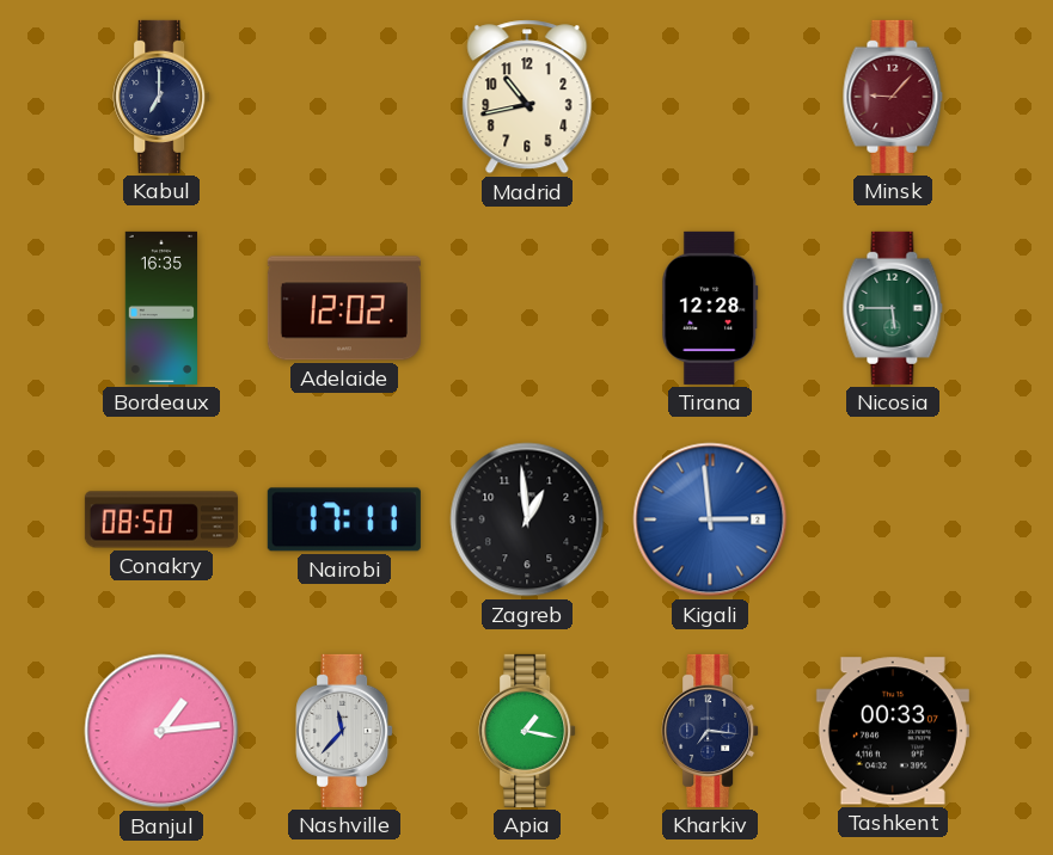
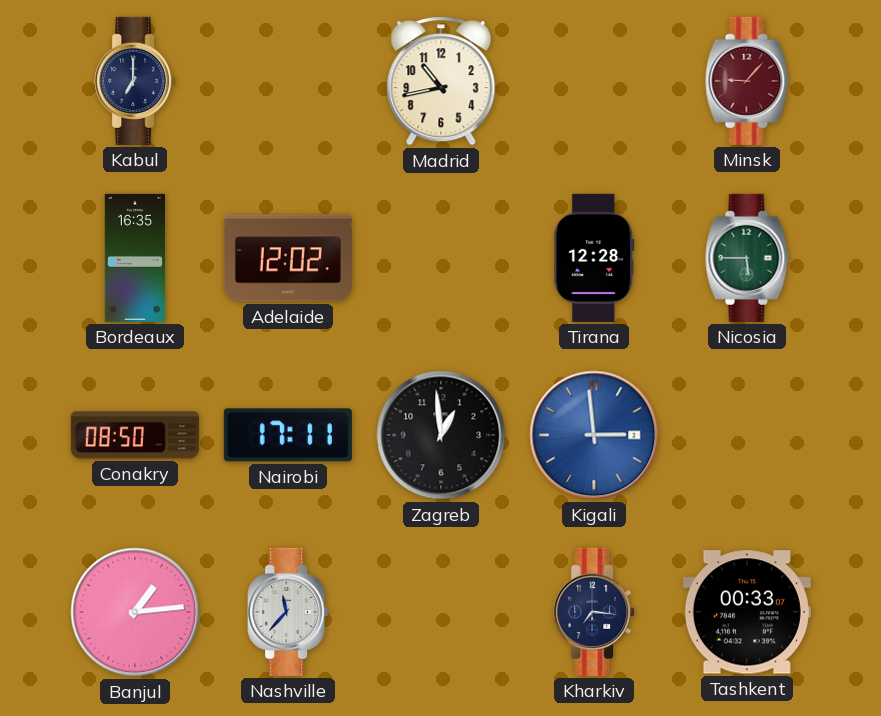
Apia: 1:17 -> none (527, 731)
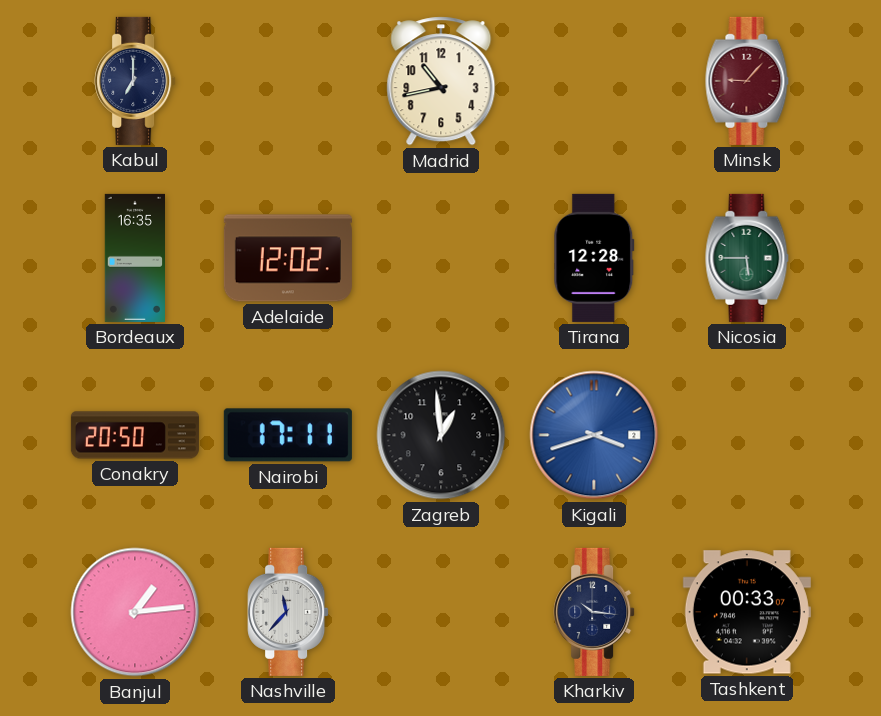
Conakry: 08:50 -> 20:50 (135, 435)
Kigali: 2:59 -> 3:42 (594, 435)
Kharkiv: 7:16 -> 10:16 (594, 612)
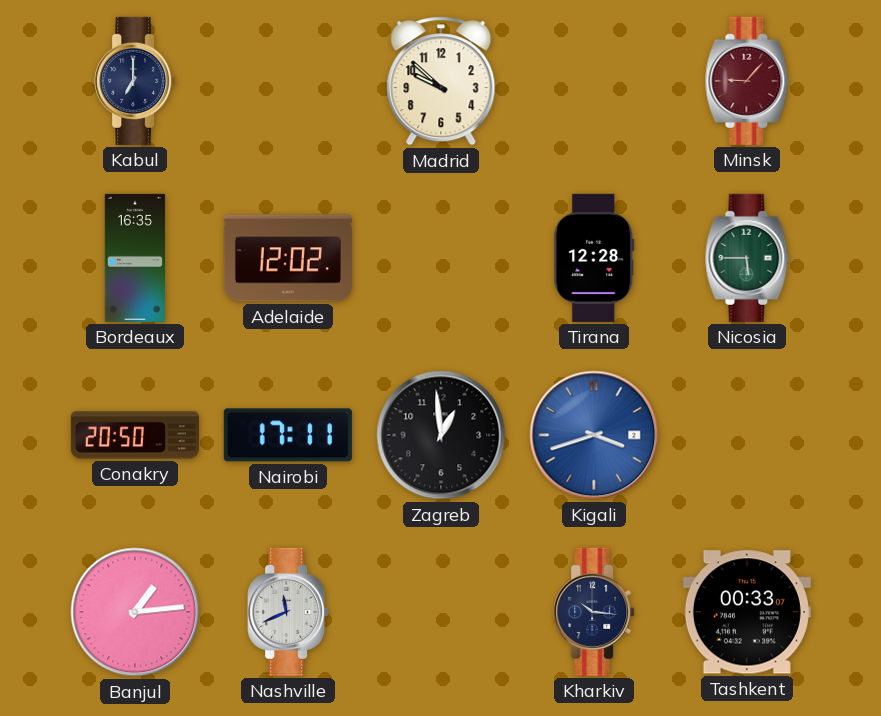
Madrid: 10:43 -> 9:52 (441, 81)
Nashville: 11:37 -> 11:41 (288, 612)
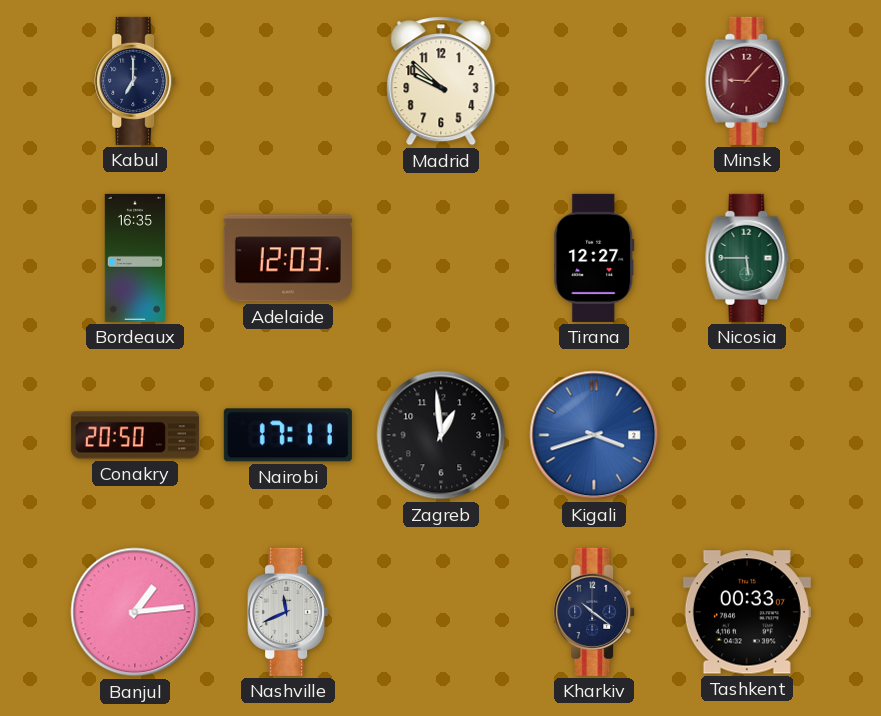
Adelaide: 12:02 -> 12:03 (288, 258)
Tirana: 12:28 -> 12:27 (594, 258)
Kharkiv: 10:16 -> 10:21 (594, 612)
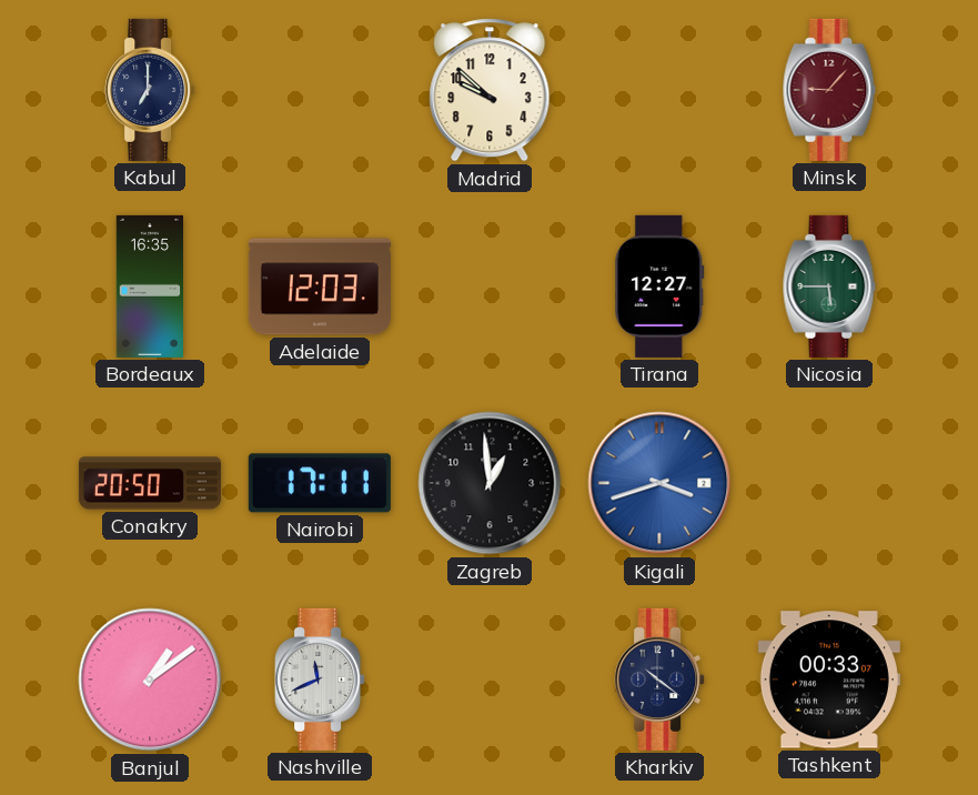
Banjul: 1:14 -> 1:09 (150, 680)
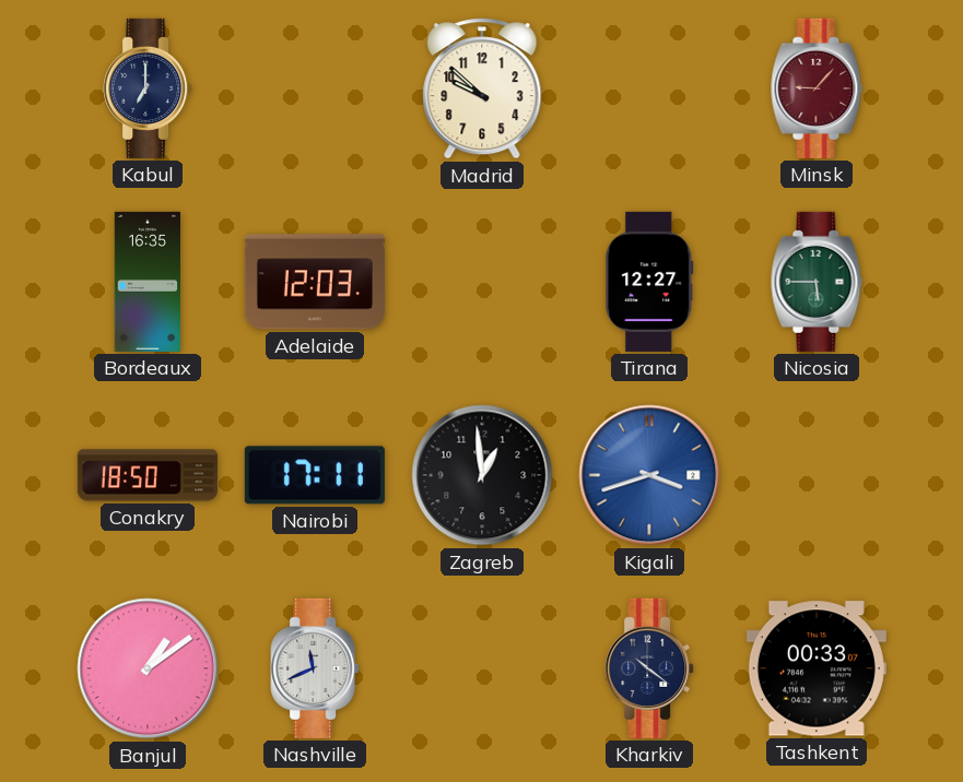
Conakry: 20:50 -> 18:50 (148, 475)
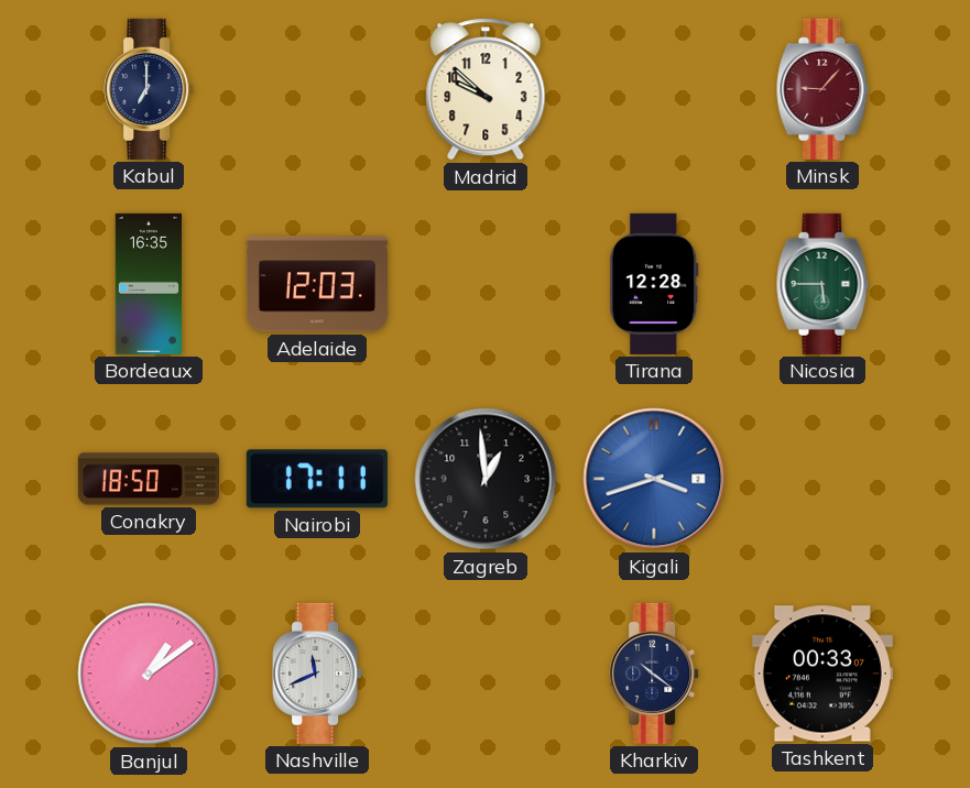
Tirana: 12:27 -> 12:28 (654, 284)
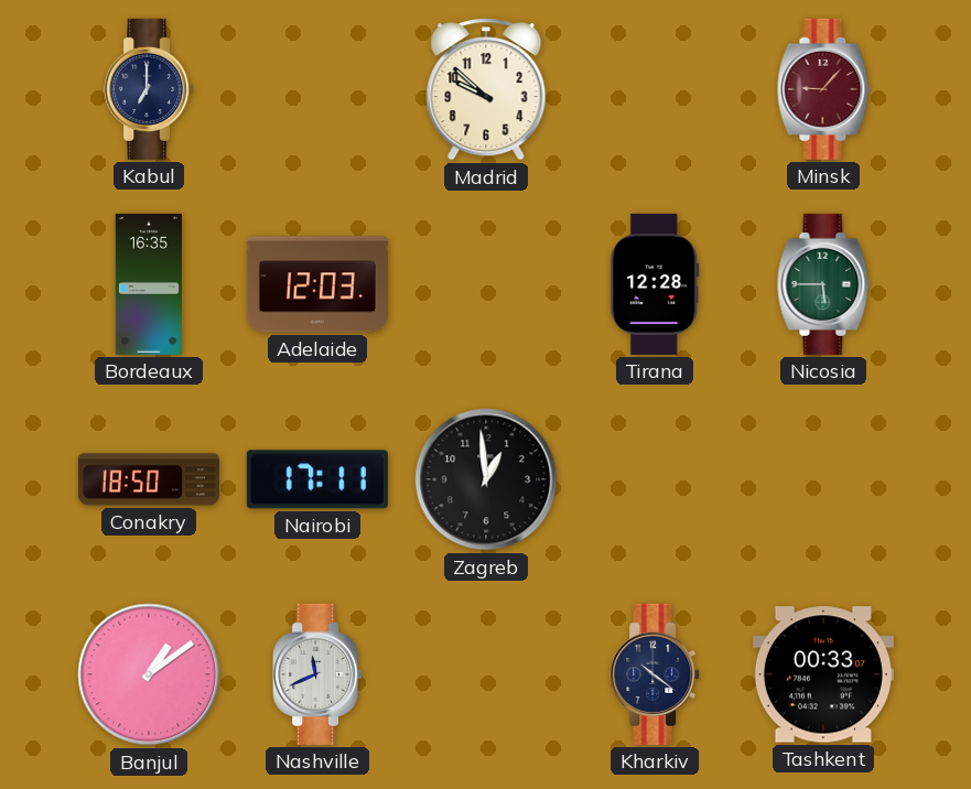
Kigali: 3:42 -> none (654, 479)
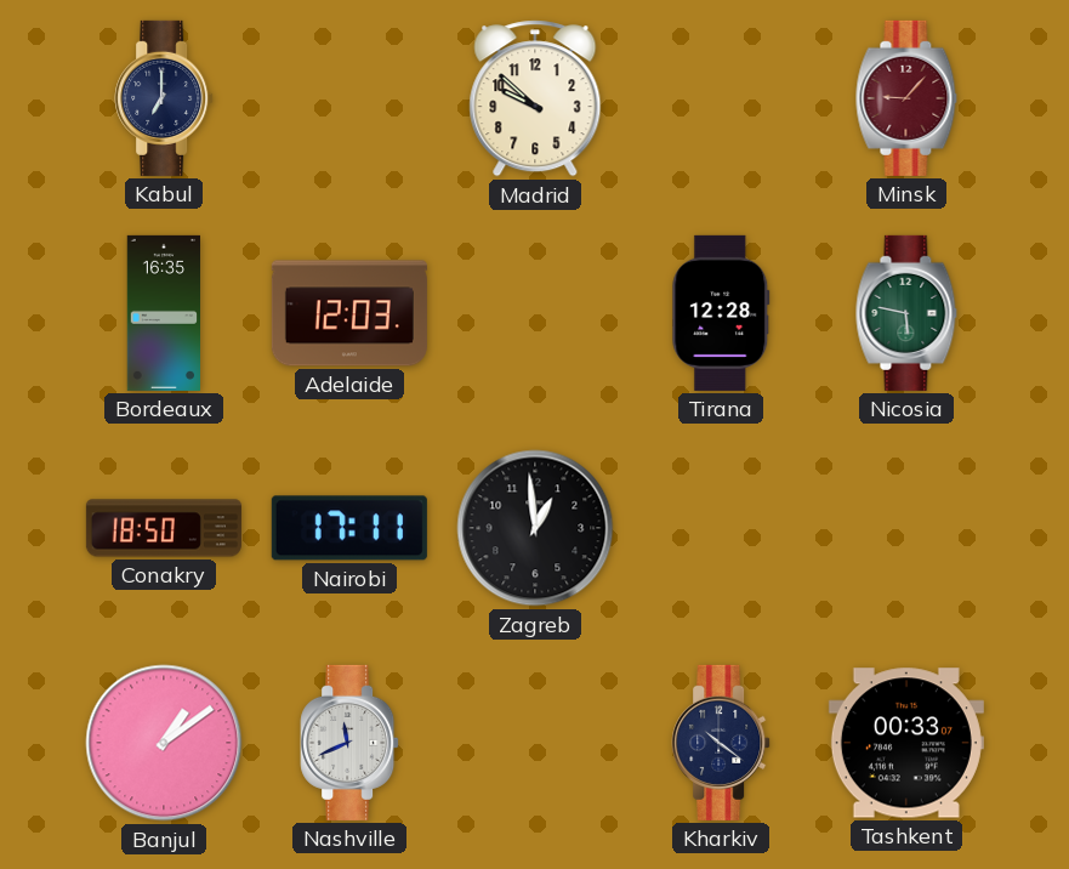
Nicosia: 5:45 -> 5:47 (906, 313)
